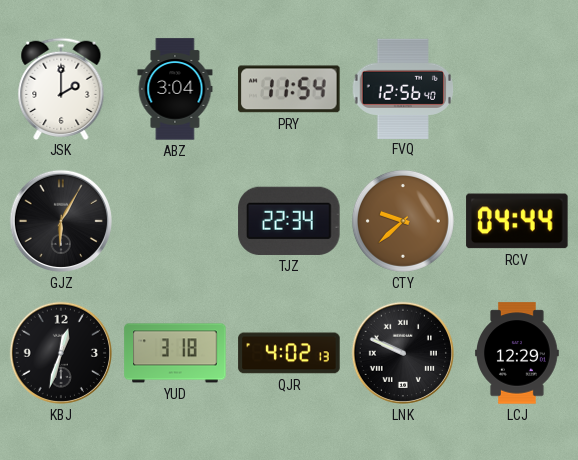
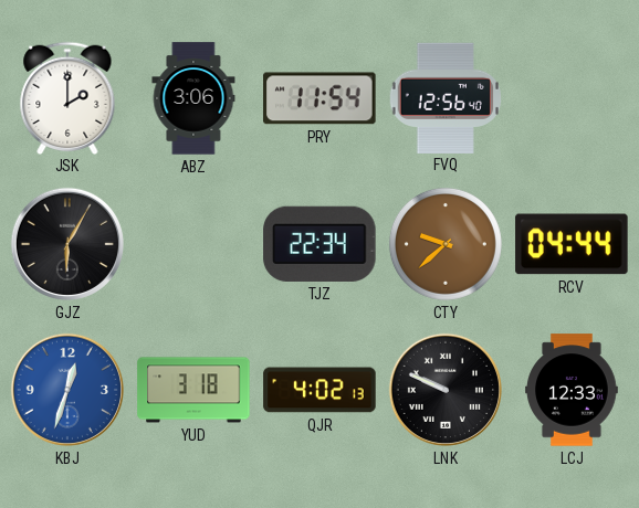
ABZ: 3:04 -> 3:06 (193, 98)
KBJ dial: black -> blue (67, 390)
LCJ: 12:29 -> 12:33 (573, 390)
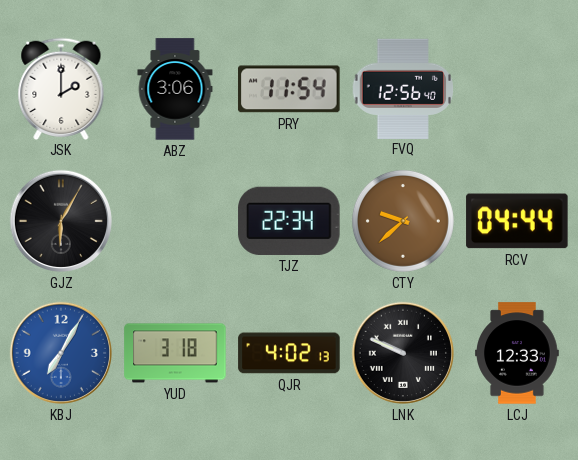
KBJ: 12:33 -> 7:05 (61, 353)
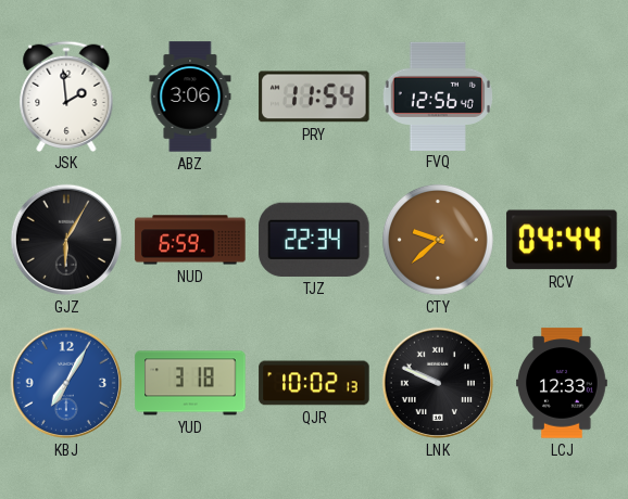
JSK: 2:00 -> 1:59 (66, 95)
NUD: none -> 6:59 (190, 240)
QJR: 4:02 -> 10:02 (314, 383)
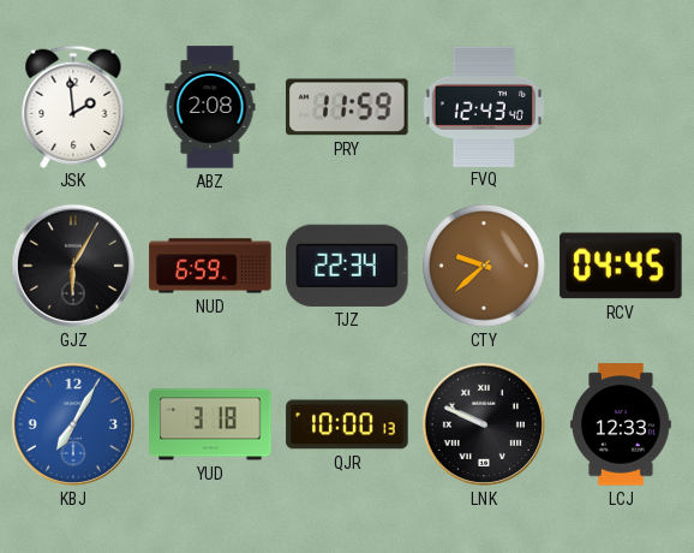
ABZ: 3:06 -> 2:08 (210, 107)
PRY: 11:54 -> 11:59 (347, 107)
FVQ: 12:56 -> 12:43 (484, 106)
RCV: 04:44 -> 04:45 (621, 266)
QJR: 10:02 -> 10:00 (347, 424)
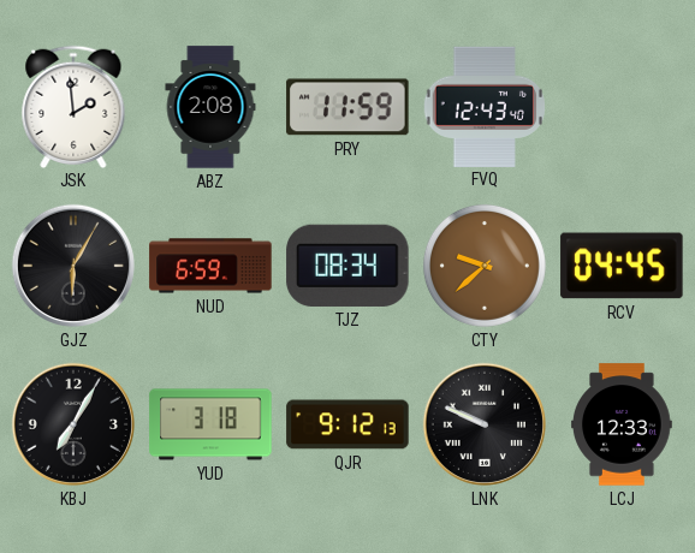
TJZ: 22:34 -> 08:34 (348, 266)
KBJ dial: blue -> black (73, 424)
QJR: 10:00 -> 9:12 (348, 424)
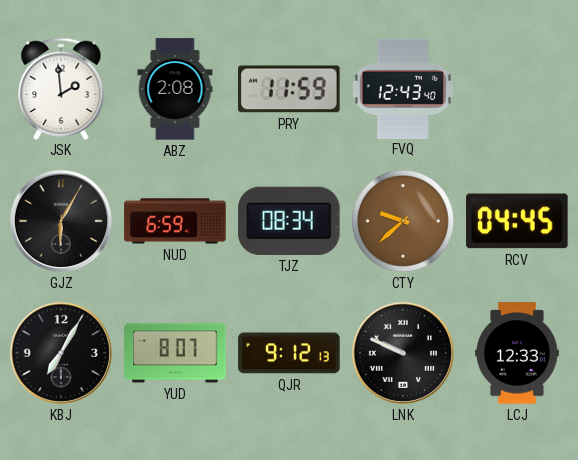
YUD: 3:18 -> 8:07 (175, 353)
